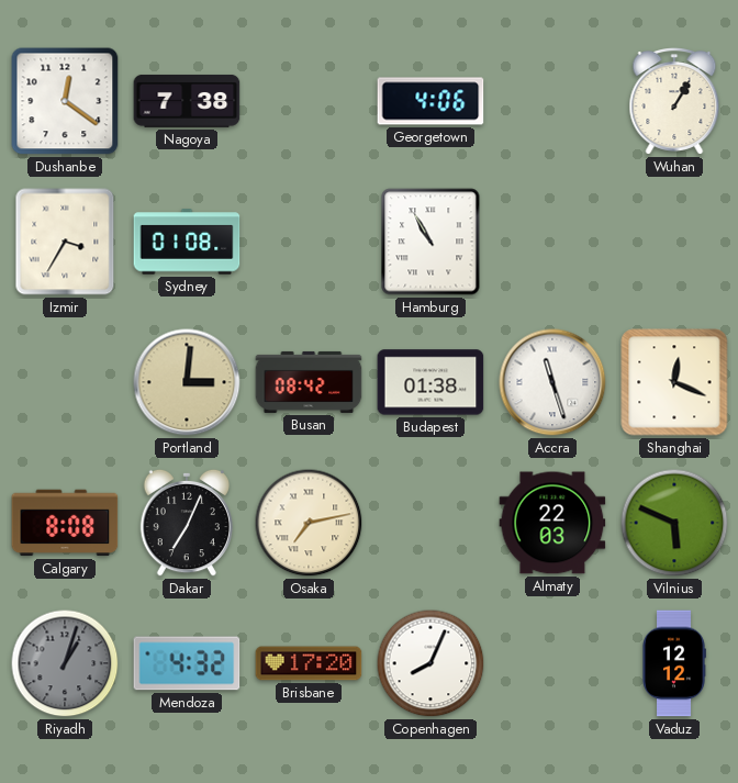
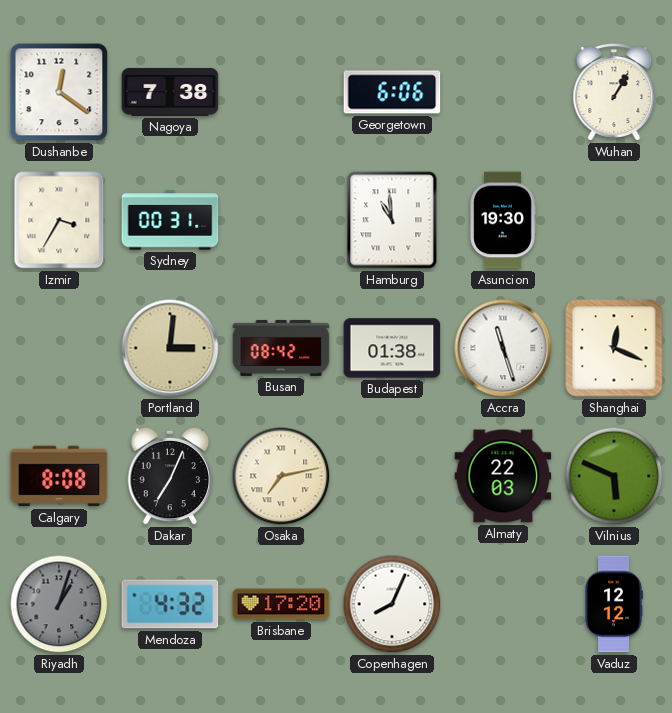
Georgetown: 4:06 -> 6:06 (392, 92)
Sydney: 01:08 -> 00:31 (170, 220)
Hamburg: 10:55 -> 10:59 (392, 220)
Asuncion: none -> 19:30 (503, 220)
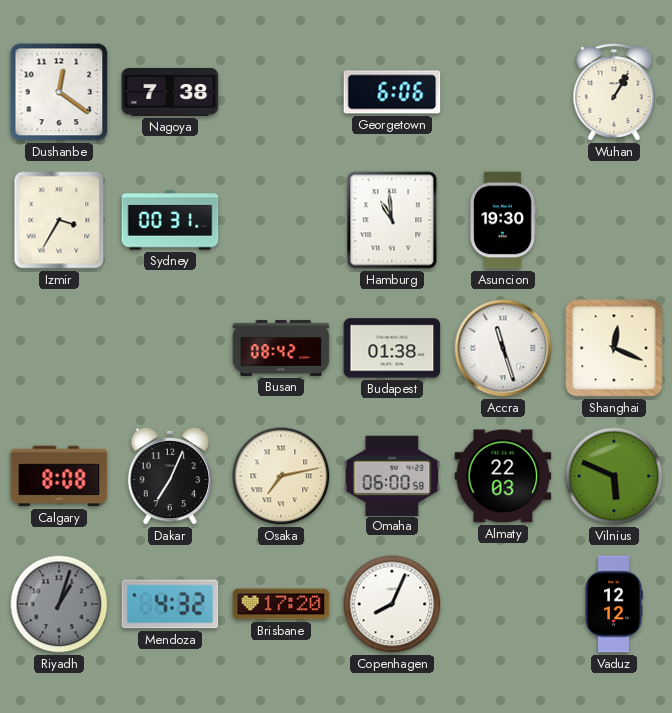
Portland: 3:01 -> none (170, 348)
Omaha: none -> 06:00 (392, 475)
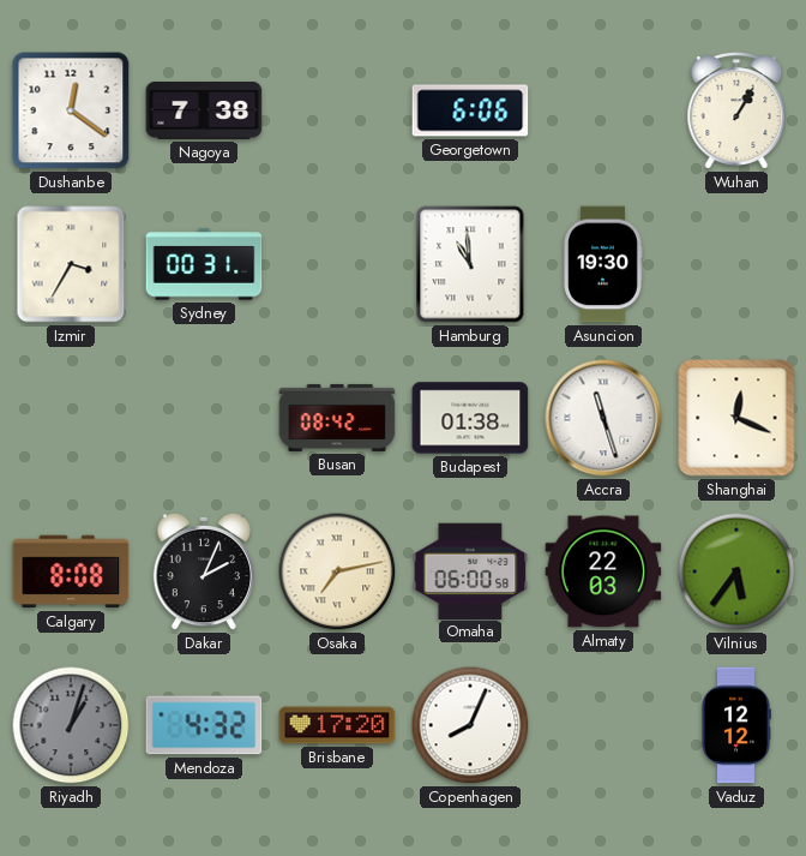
Dakar: 7:04 -> 2:04 (203, 571)
Vilnius: 5:49 -> 5:36 (736, 571)
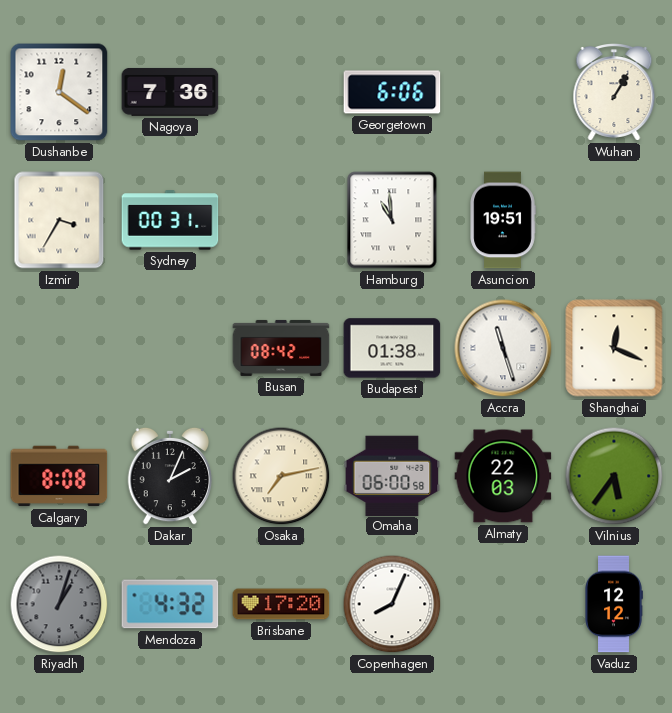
Nagoya: 7:38 -> 7:36 (170, 92)
Asuncion: 19:30 -> 19:51 (503, 220)
